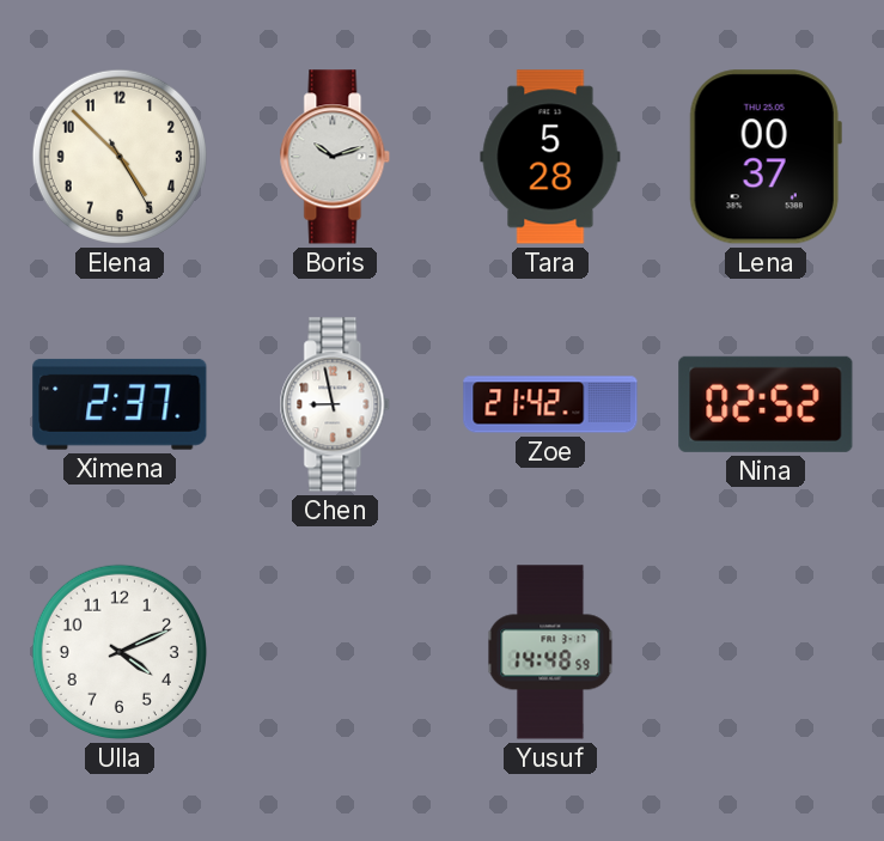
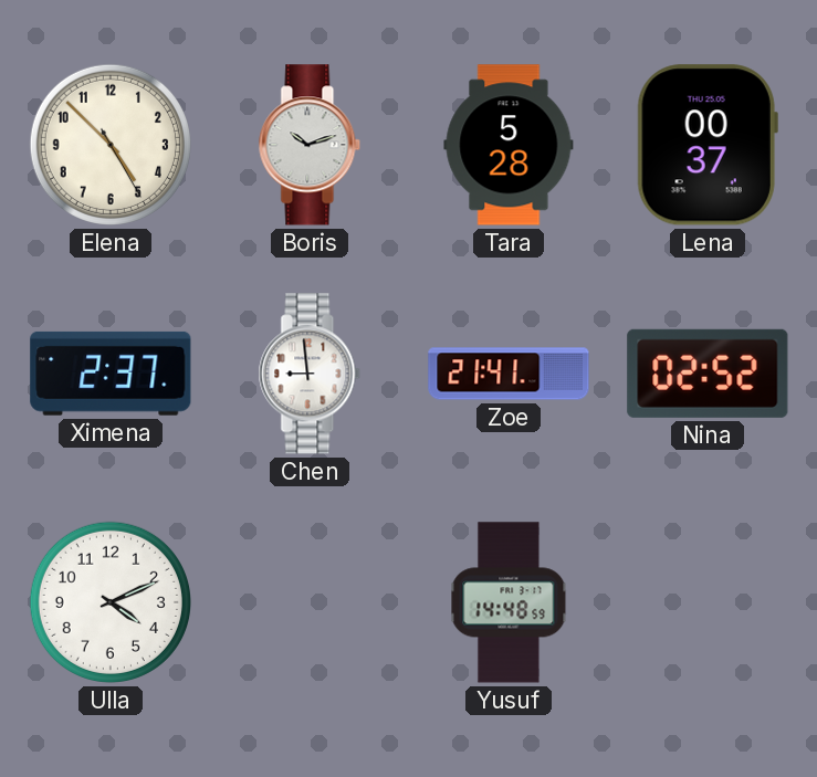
Chen: 8:58 -> 8:59 (310, 374)
Zoe: 21:42 -> 21:41 (509, 374)
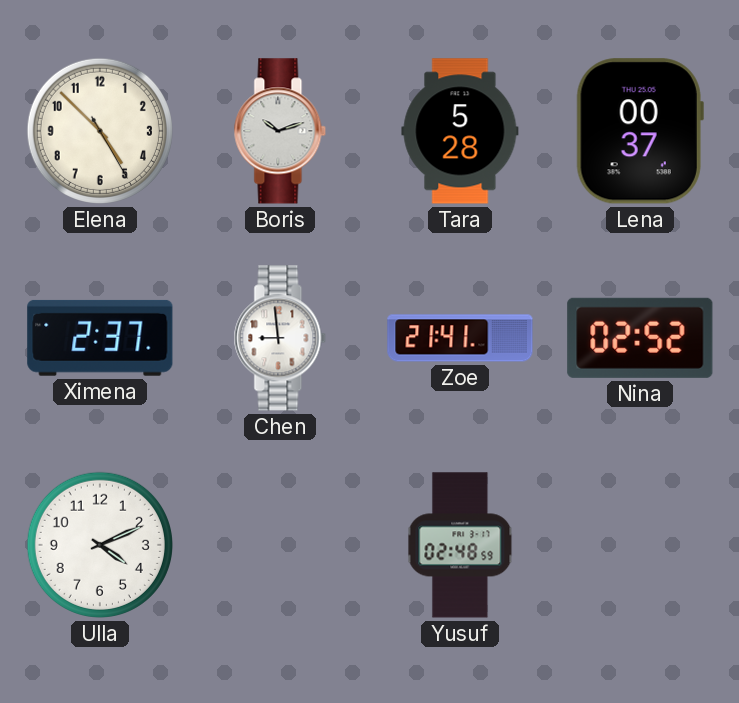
Yusuf: 14:48 -> 02:48 (460, 545)
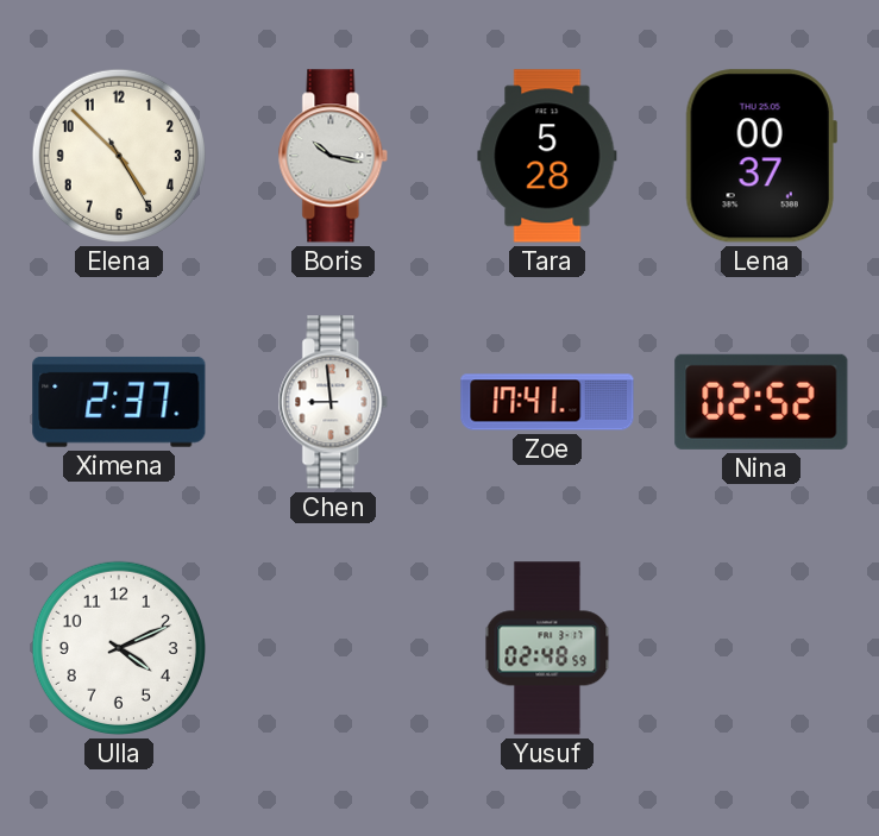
Boris: 10:12 -> 10:17 (333, 156)
Zoe: 21:41 -> 17:41 (547, 402)
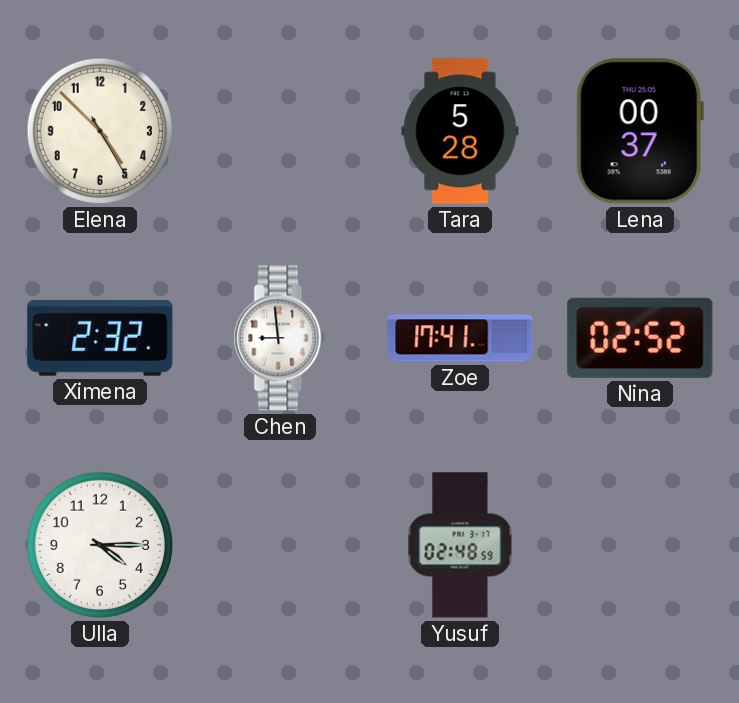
Boris: 10:17 -> none (333, 156)
Ximena: 2:37 -> 2:32 (100, 338)
Ulla: 4:11 -> 4:15 (100, 545)
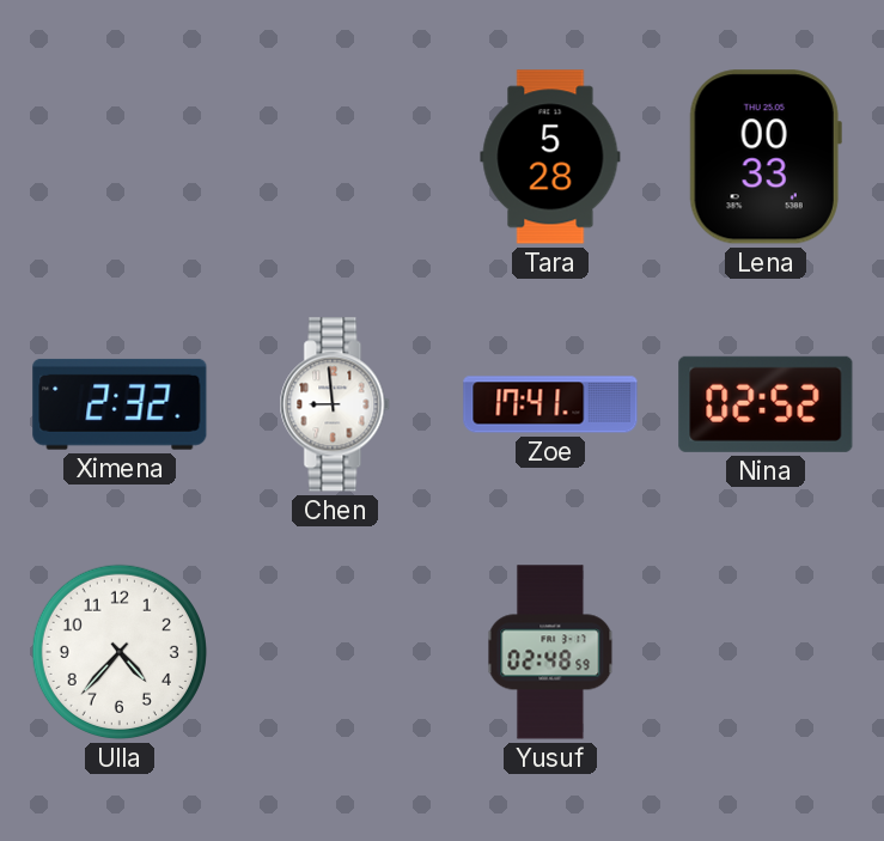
Elena: 4:52 -> none (100, 131)
Lena: 00:37 -> 00:33 (766, 157)
Ulla: 4:15 -> 4:37 (120, 652)
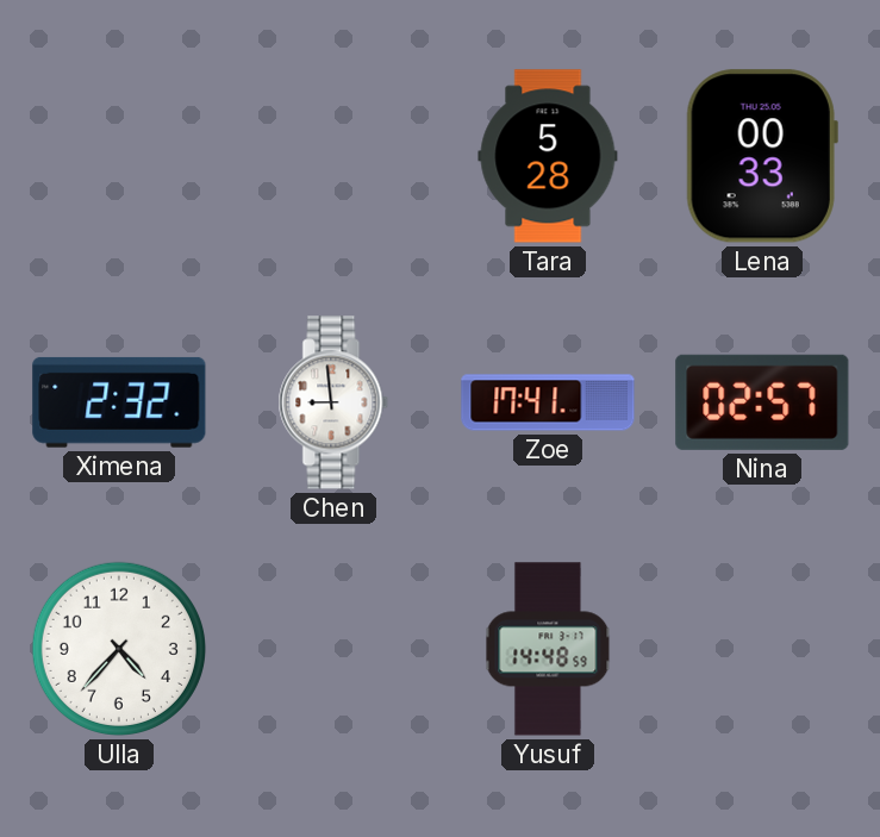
Nina: 02:52 -> 02:57 (762, 402)
Yusuf: 02:48 -> 14:48 (548, 649)
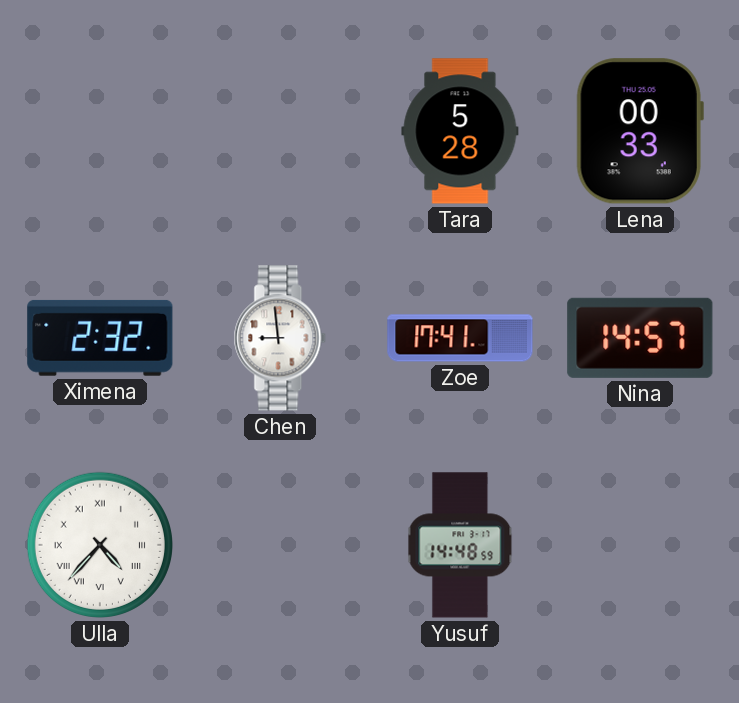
Nina: 02:57 -> 14:57 (640, 338)
Ulla numerals: Arabic -> Roman (100, 545)
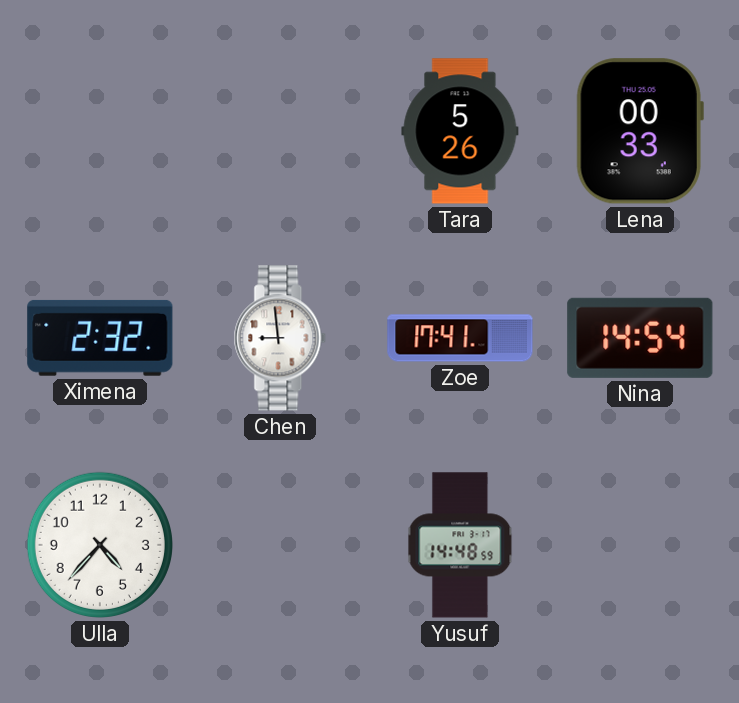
Tara: 5:28 -> 5:26 (460, 131)
Nina: 14:57 -> 14:54 (640, 338)
Ulla numerals: Roman -> Arabic (100, 545)
